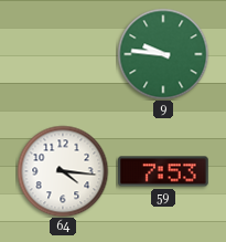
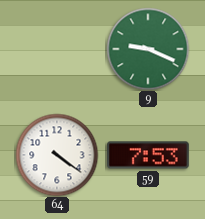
9: 9:46 -> 9:19 (148, 49)
64: 4:16 -> 4:21 (57, 155)
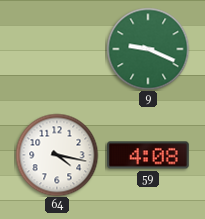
64: 4:21 -> 4:17 (57, 155)
59: 7:53 -> 4:08 (149, 155)
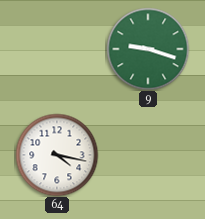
9: 9:19 -> 9:18 (148, 49)
59: 4:08 -> none (149, 155)
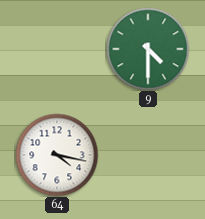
9: 9:18 -> 4:30 (148, 49)
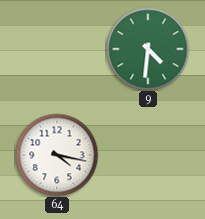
9: 4:30 -> 4:31 (148, 49)
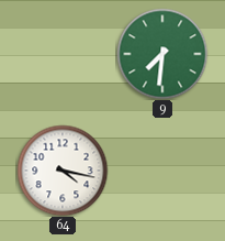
9: 4:31 -> 7:31 (162, 54)
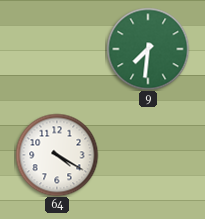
64: 4:17 -> 4:20 (57, 155)
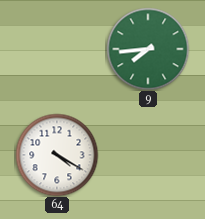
9: 7:31 -> 7:44 (148, 49)
